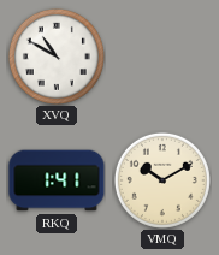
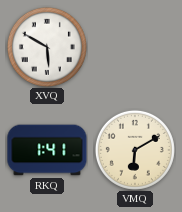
XVQ: 10:50 -> 5:50 (47, 47)
VMQ: 10:10 -> 6:10 (135, 150)
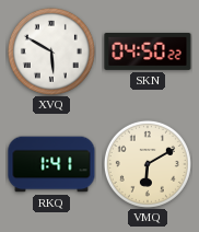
SKN: none -> 04:50 (148, 51)
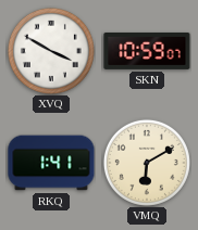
XVQ: 5:50 -> 3:50 (51, 51)
SKN: 04:50 -> 10:59 (147, 51)
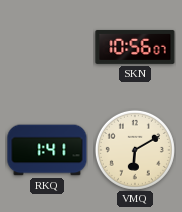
XVQ: 3:50 -> none (51, 51)
SKN: 10:59 -> 10:56 (135, 47)
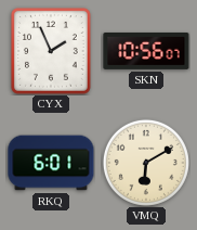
CYX: none -> 1:56 (51, 52)
RKQ: 1:41 -> 6:01 (51, 163)
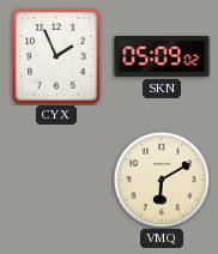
SKN: 10:56 -> 05:09 (162, 56)
RKQ: 6:01 -> none (51, 163)
